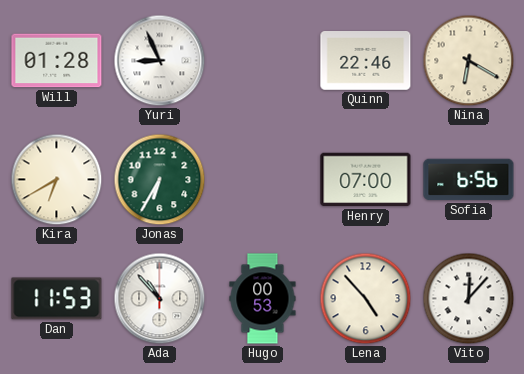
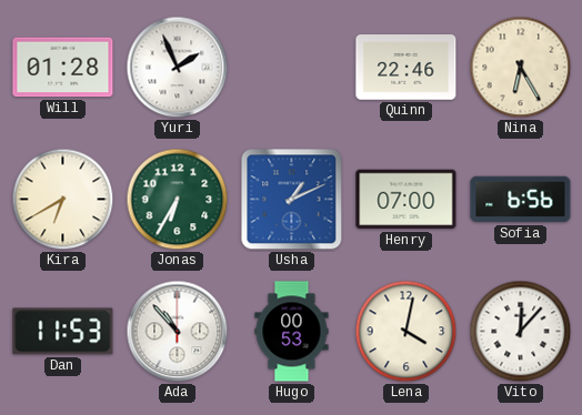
Yuri: 8:56 -> 1:56 (178, 68)
Nina: 6:20 -> 6:25 (521, 68)
Usha: none -> 1:11 (292, 200)
Lena: 4:53 -> 4:02 (407, 332)
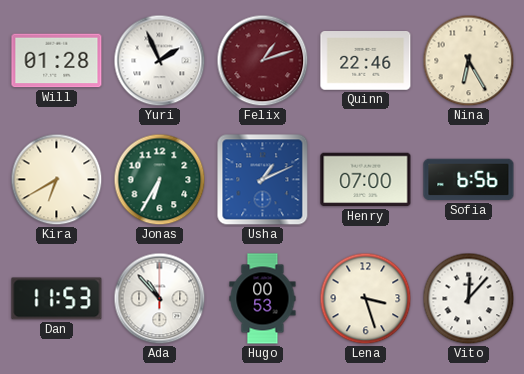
Felix: none -> 1:12 (263, 61)
Lena: 4:02 -> 3:27 (366, 299)
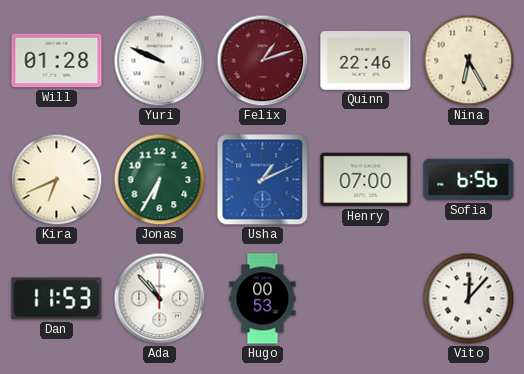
Yuri: 1:56 -> 9:49 (160, 61)
Kira: 6:40 -> 6:41 (57, 180)
Lena: 3:27 -> none (366, 299)
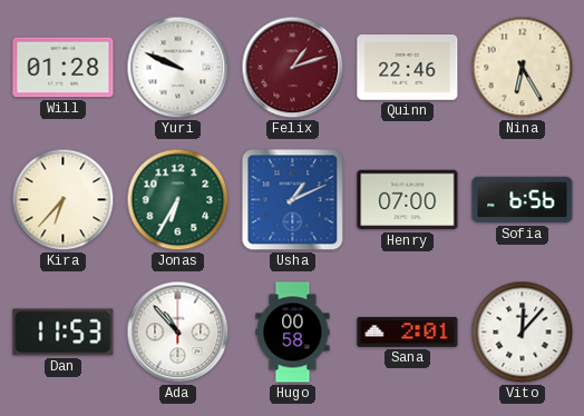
Kira: 6:41 -> 6:37 (64, 200)
Hugo: 00:53 -> 00:58 (293, 333)
Sana: none -> 2:01 (408, 331)
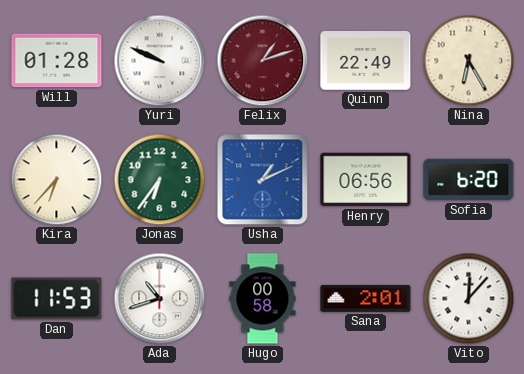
Quinn: 22:46 -> 22:49 (366, 61)
Jonas: 6:35 -> 6:36 (160, 180)
Henry: 07:00 -> 06:56 (366, 180)
Sofia: 6:56 -> 6:20 (469, 180)
Ada: 10:53 -> 10:42 (160, 299)
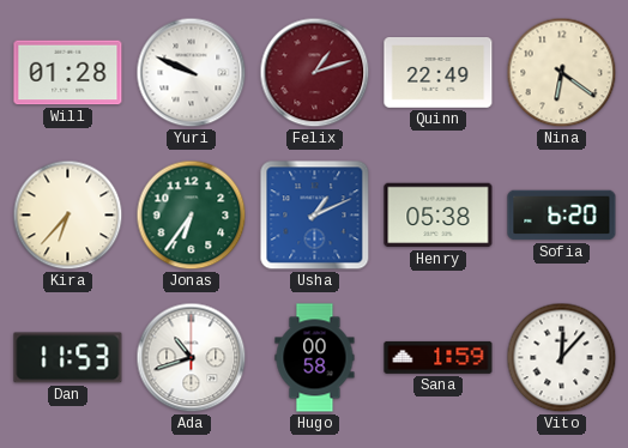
Nina: 6:25 -> 6:21 (562, 73)
Henry: 06:56 -> 05:38 (439, 216)
Sana: 2:01 -> 1:59 (439, 357)
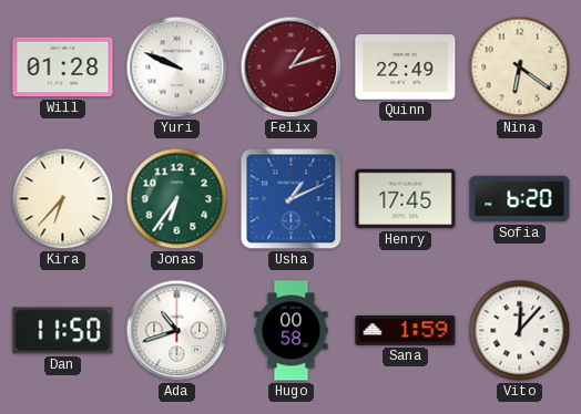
Henry: 05:38 -> 17:45 (406, 199)
Dan: 11:53 -> 11:50 (63, 331)
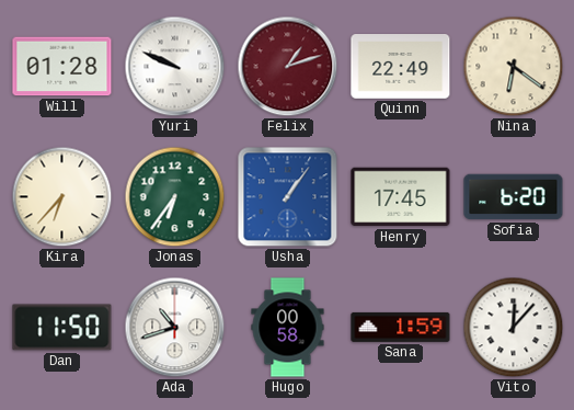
Usha: 1:11 -> 1:06 (288, 197)
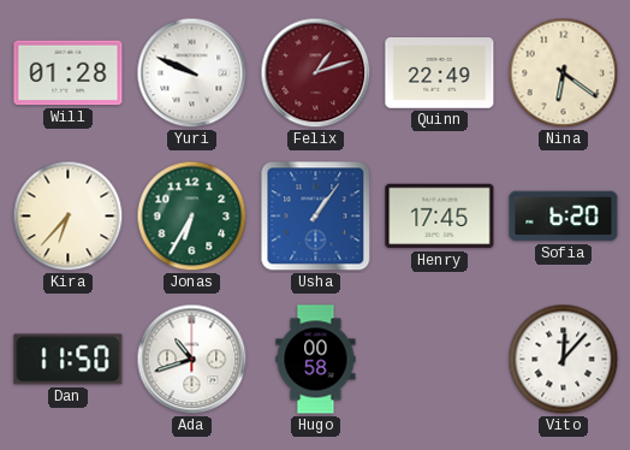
Jonas: 6:36 -> 6:35 (192, 217)
Sana: 1:59 -> none (401, 327)
